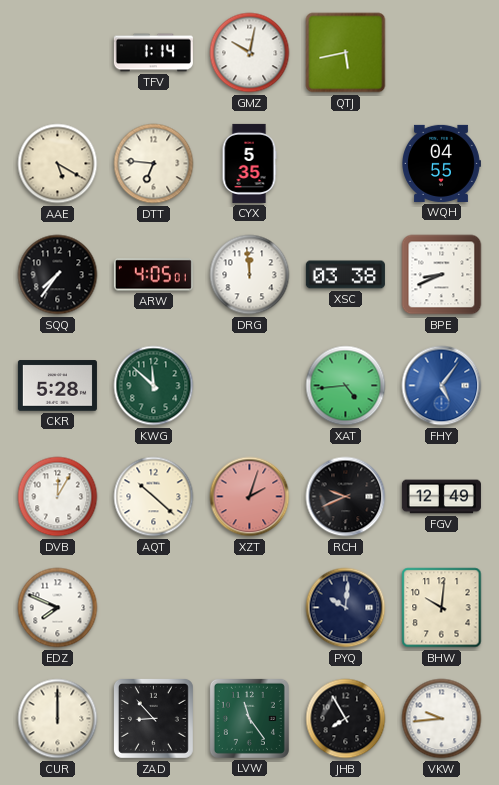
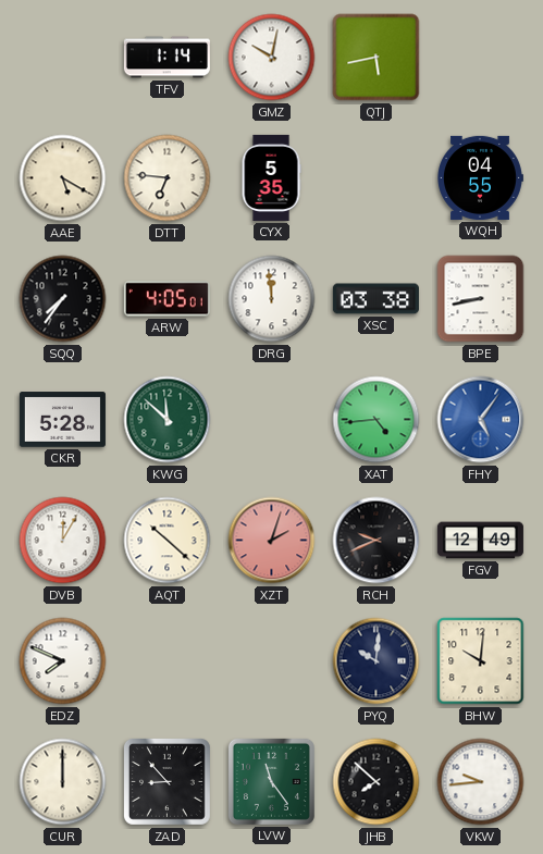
BPE: 8:41 -> 8:43 (481, 299)
JHB: 7:55 -> 7:52 (377, 782)
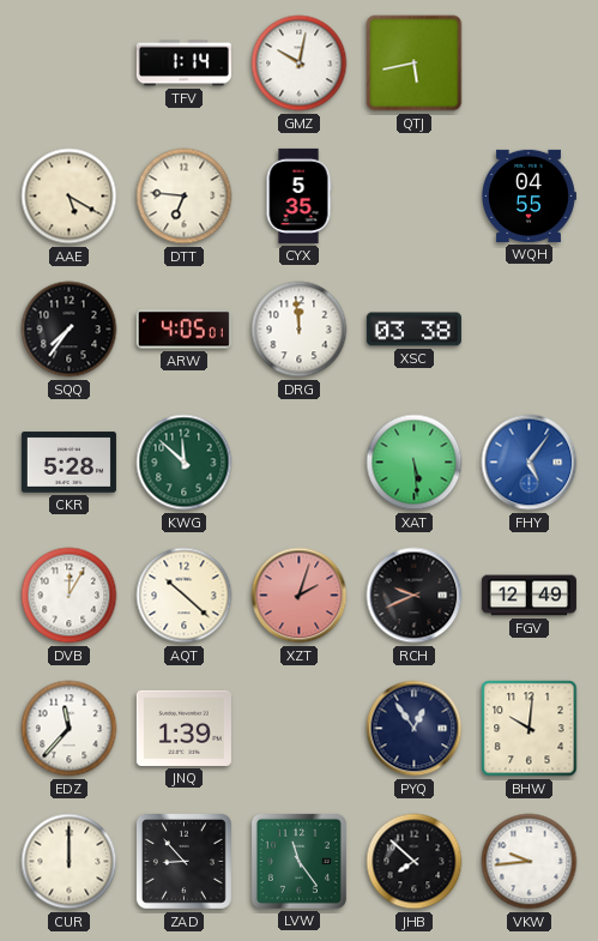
BPE: 8:43 -> none (481, 299)
XAT: 4:44 -> 5:29 (415, 463)
EDZ: 7:49 -> 11:37 (70, 729)
JNQ: none -> 1:39 (183, 728)
PYQ: 10:01 -> 12:54 (415, 729)
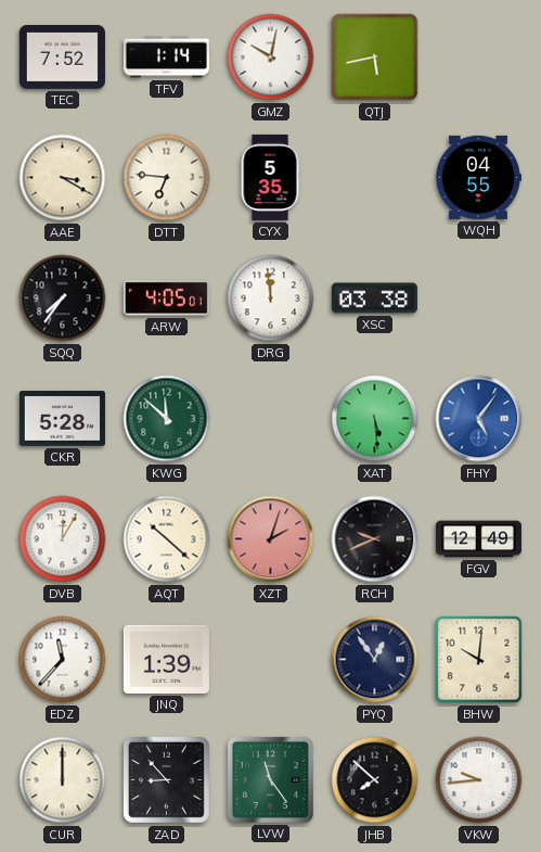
TEC: none -> 7:52 (62, 58)
AAE: 5:20 -> 3:20 (63, 178)
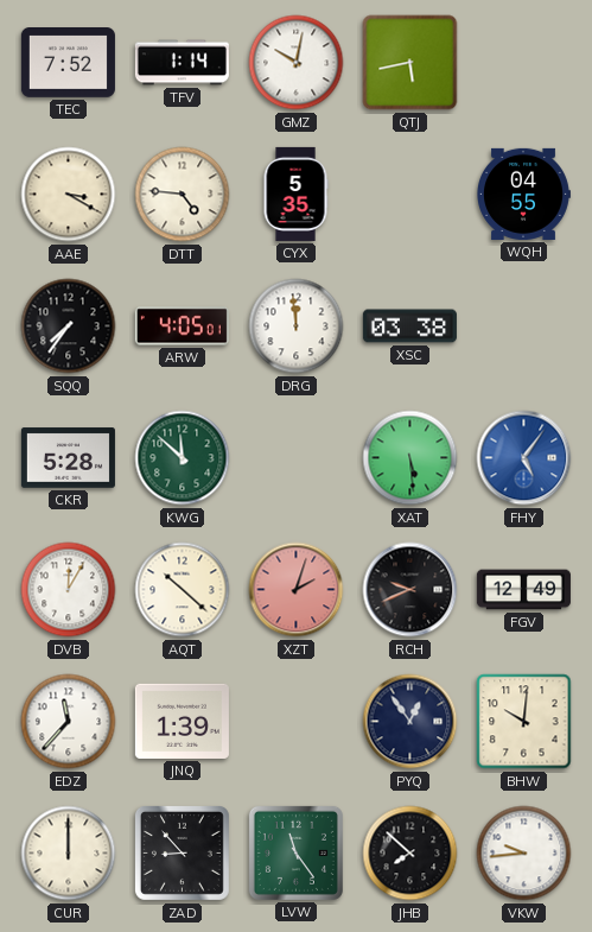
DTT: 6:46 -> 4:46 (183, 195)
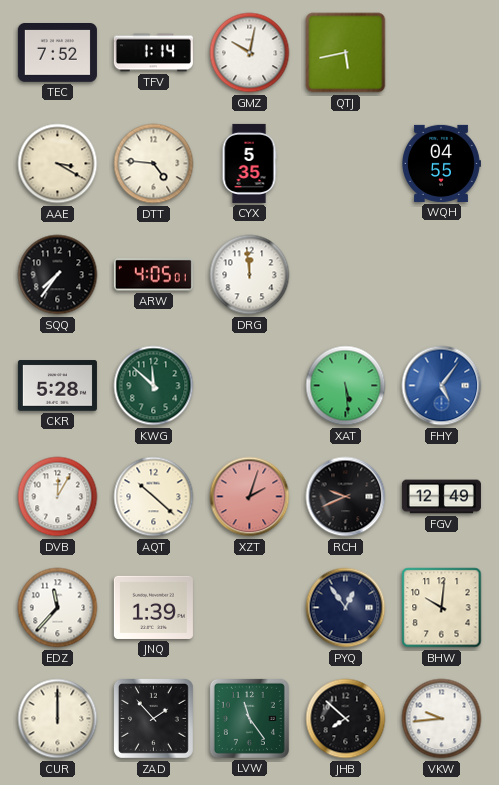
XSC: 03:38 -> none (409, 326)
ZAD: 8:53 -> 1:53 (153, 718)
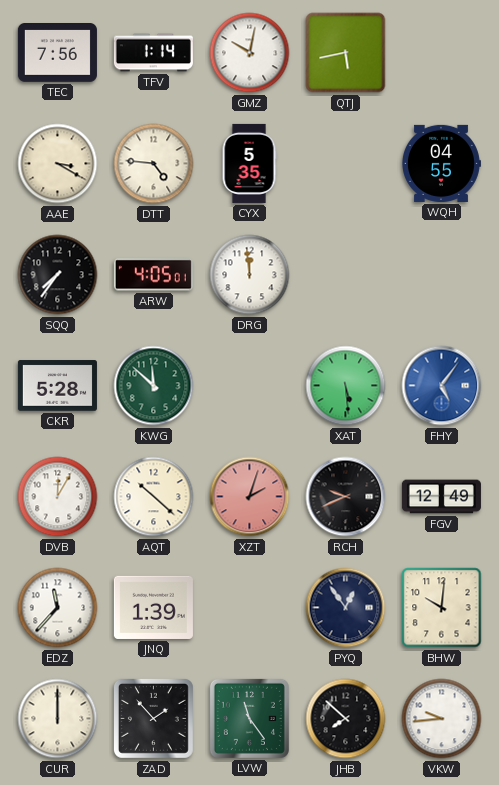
TEC: 7:52 -> 7:56 (57, 53)
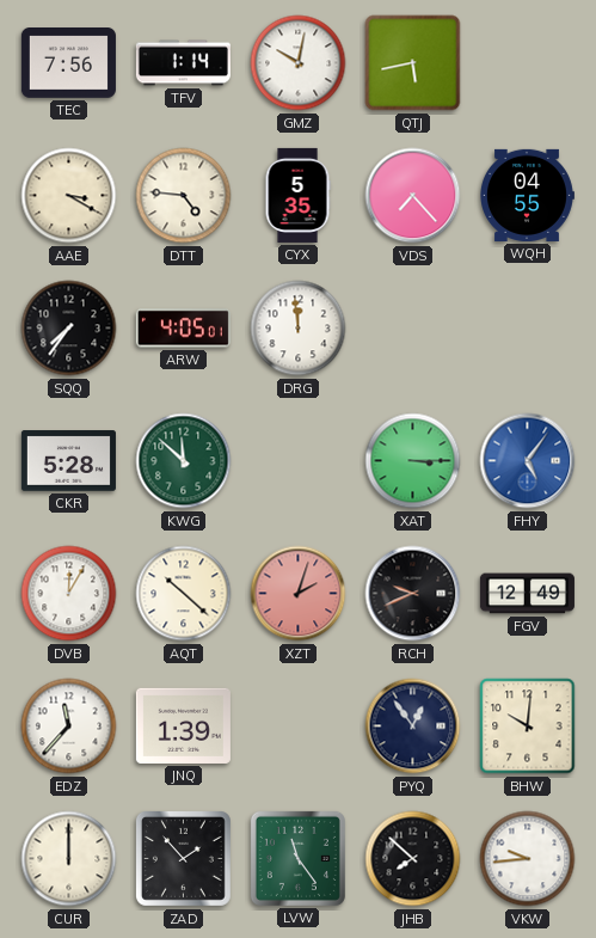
VDS: none -> 7:23 (413, 196)
XAT: 5:29 -> 3:15 (413, 461)
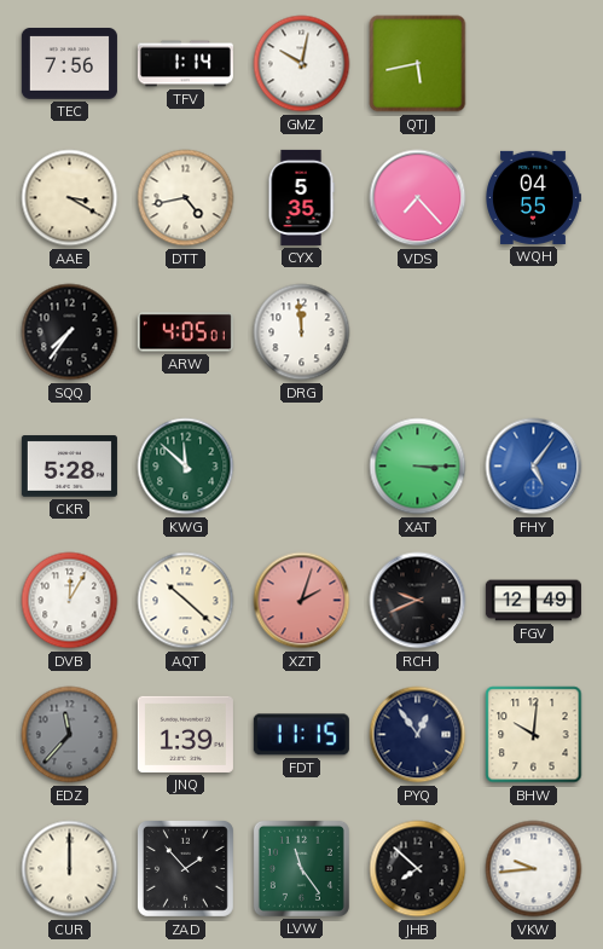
DTT: 4:46 -> 4:43 (186, 198)
EDZ dial: white -> grey (70, 735)
FDT: none -> 11:15 (301, 735)
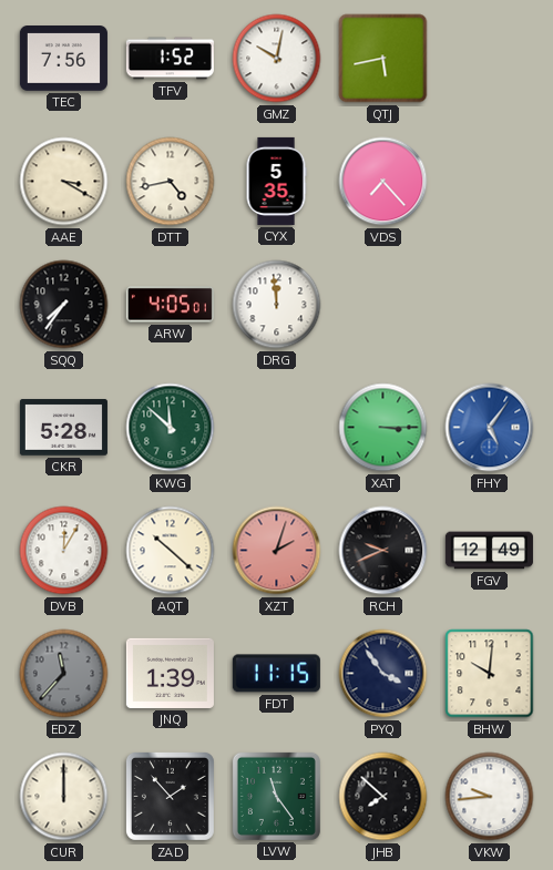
TFV: 1:14 -> 1:52 (170, 59)
WQH: 04:55 -> none (534, 197)
PYQ: 12:54 -> 3:54 (383, 674)
